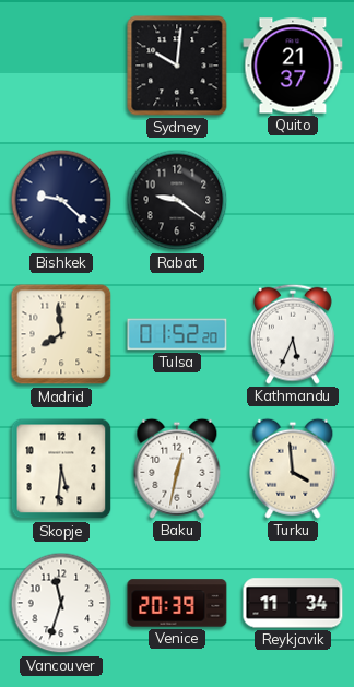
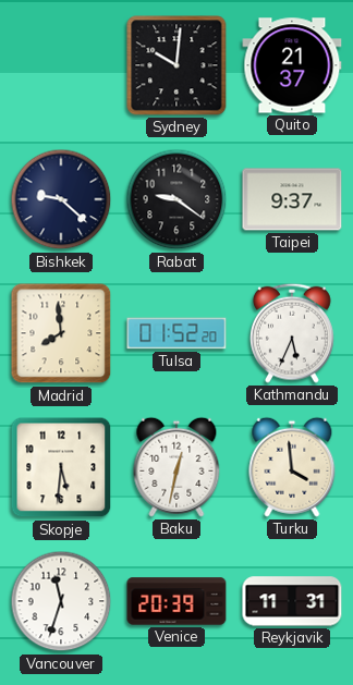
Taipei: none -> 9:37 (292, 199)
Reykjavik: 11:34 -> 11:31 (292, 601)
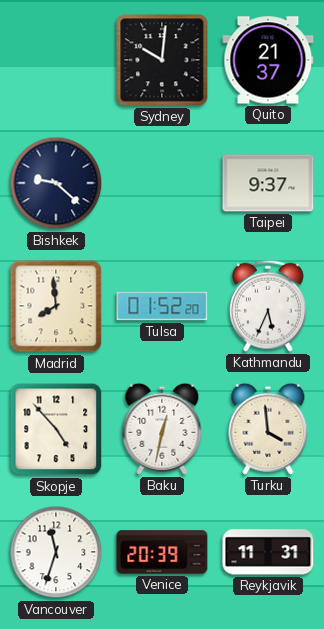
Rabat: 9:21 -> none (176, 199)
Skopje: 5:31 -> 4:53 (56, 429)
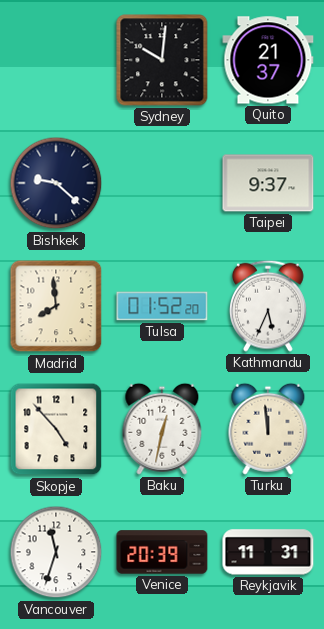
Turku: 3:59 -> 11:59 (268, 429)
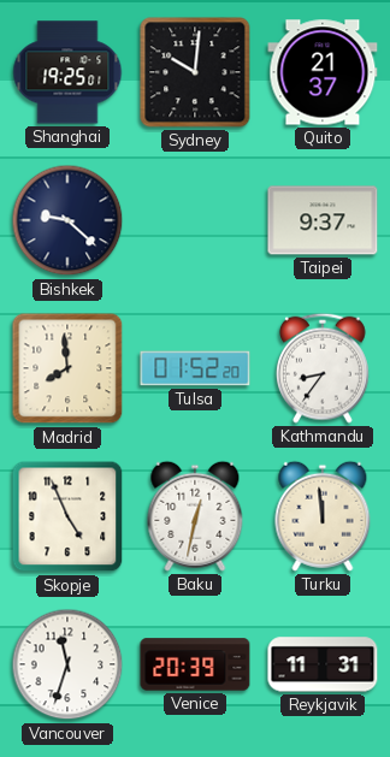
Shanghai: none -> 19:25 (67, 72)
Kathmandu: 5:34 -> 8:36 (323, 368)
Skopje: 4:53 -> 4:56 (67, 516)
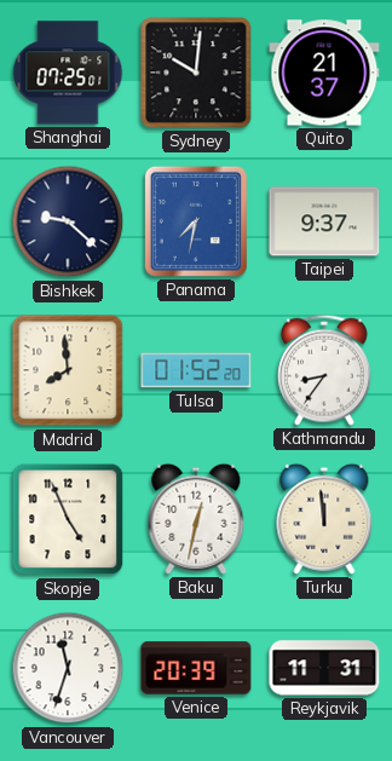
Shanghai: 19:25 -> 07:25 (68, 73)
Panama: none -> 7:32 (196, 221)
